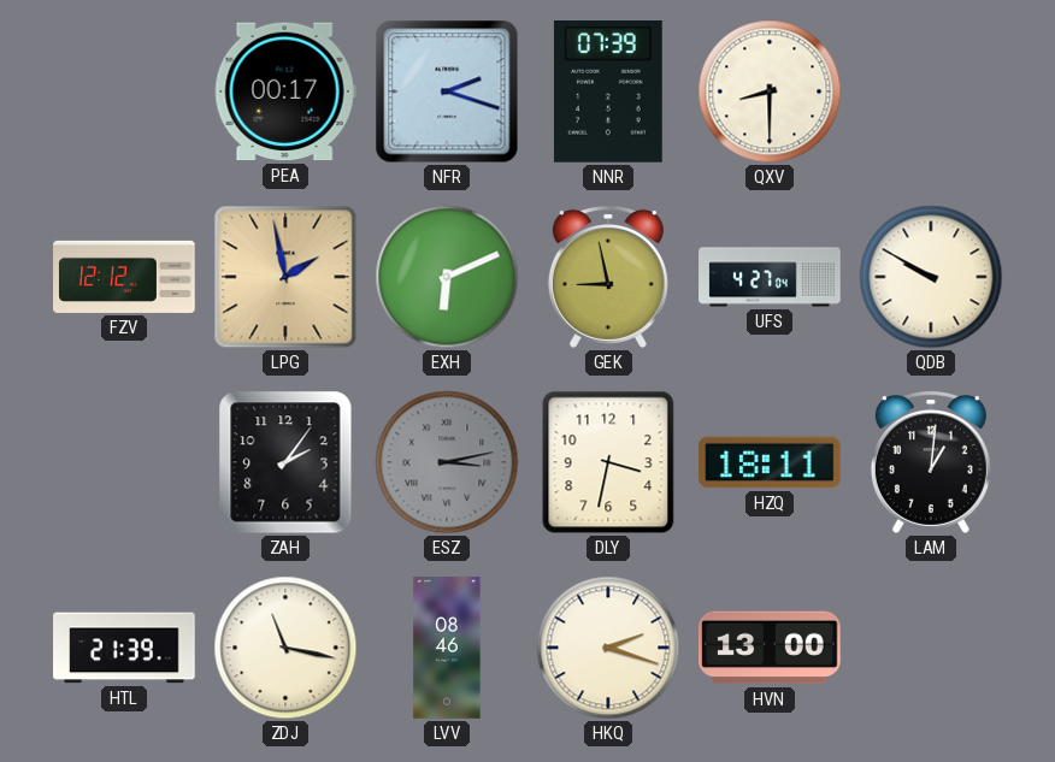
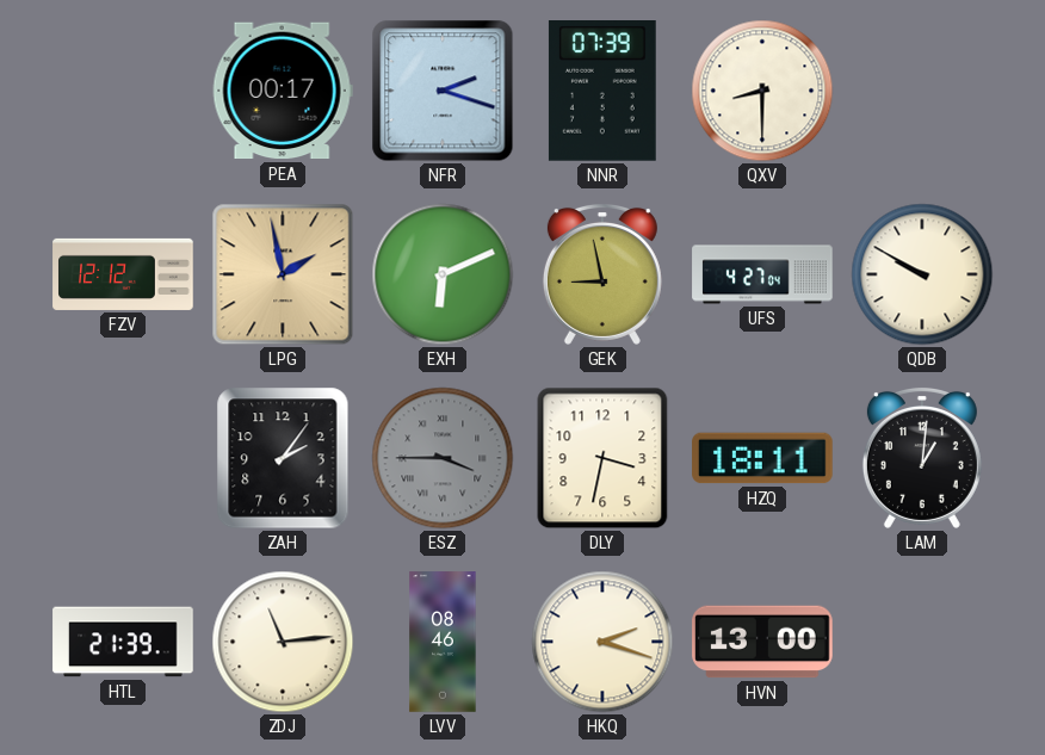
ESZ: 3:13 -> 3:45 (443, 458)
ZDJ: 11:17 -> 11:14 (283, 642)
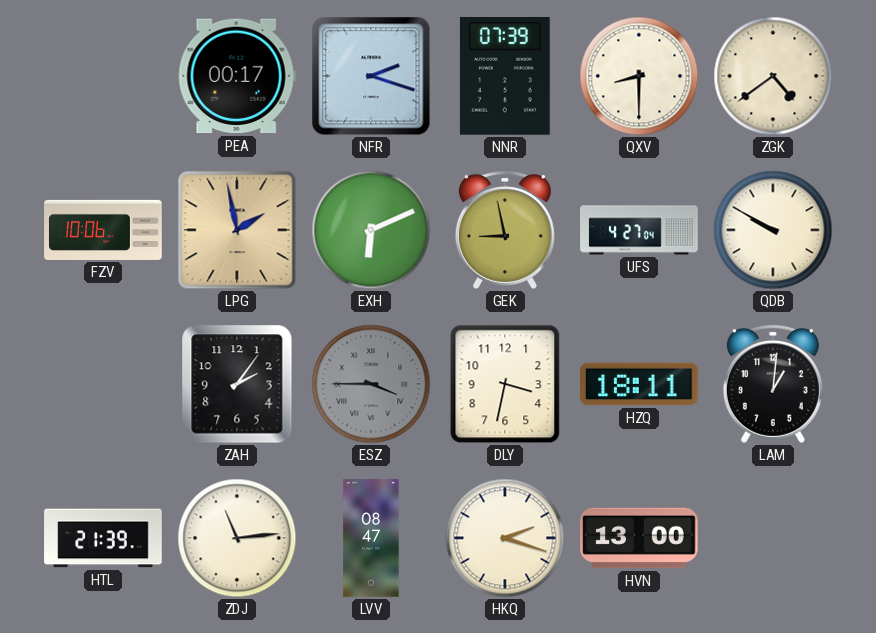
ZGK: none -> 4:39 (773, 76)
FZV: 12:12 -> 10:06 (103, 230)
LVV: 08:46 -> 08:47 (371, 538)
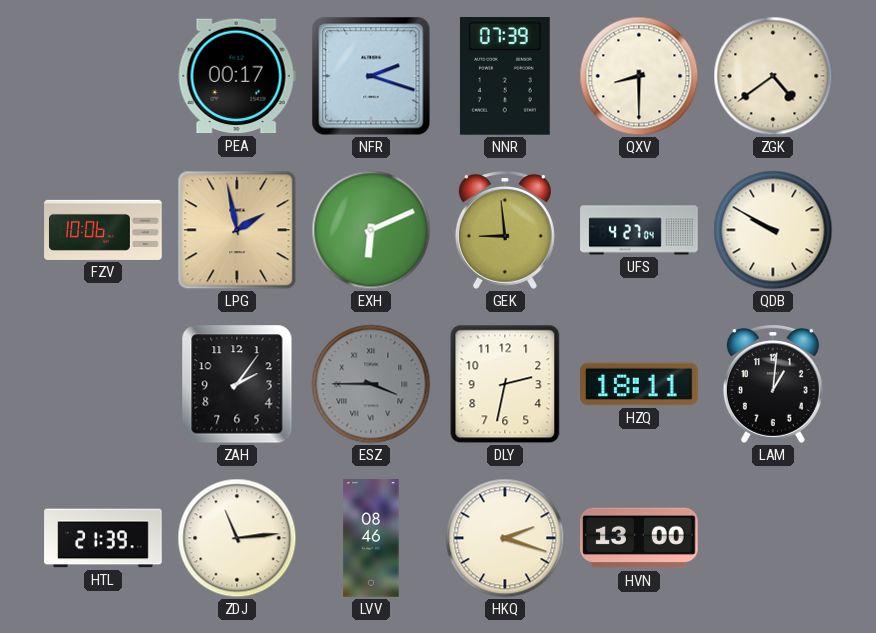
GEK: 8:58 -> 8:59 (505, 230)
DLY: 3:32 -> 2:32 (505, 384)
LVV: 08:47 -> 08:46 (371, 538)
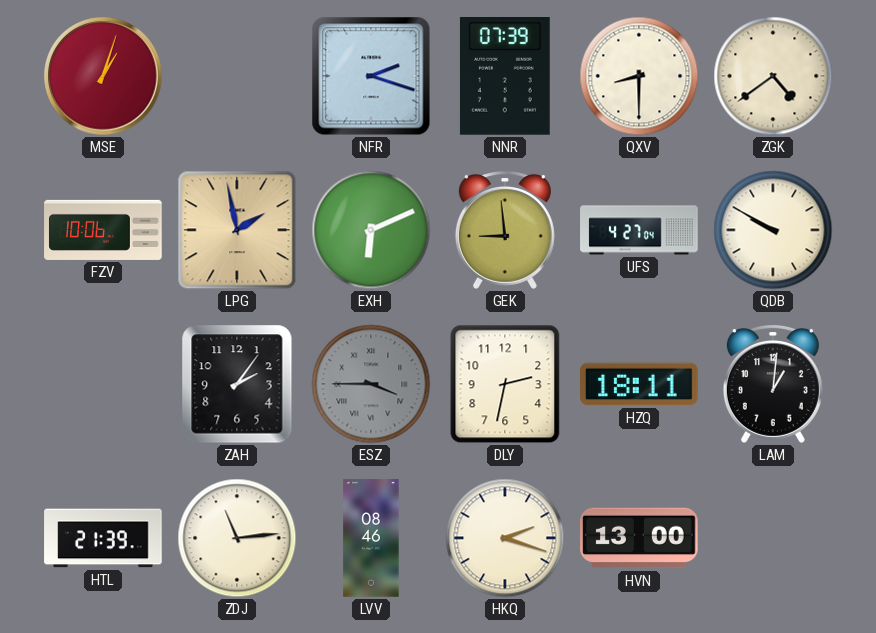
MSE: none -> 1:03 (103, 76)
PEA: 00:17 -> none (237, 76)
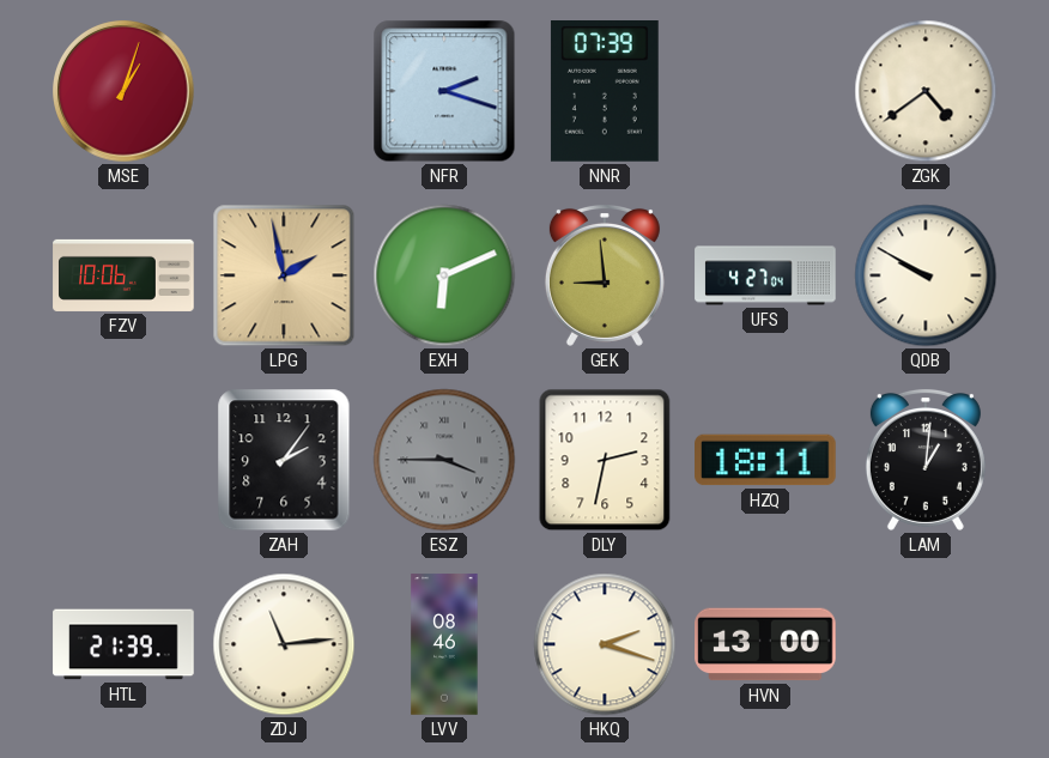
QXV: 8:30 -> none (639, 76)
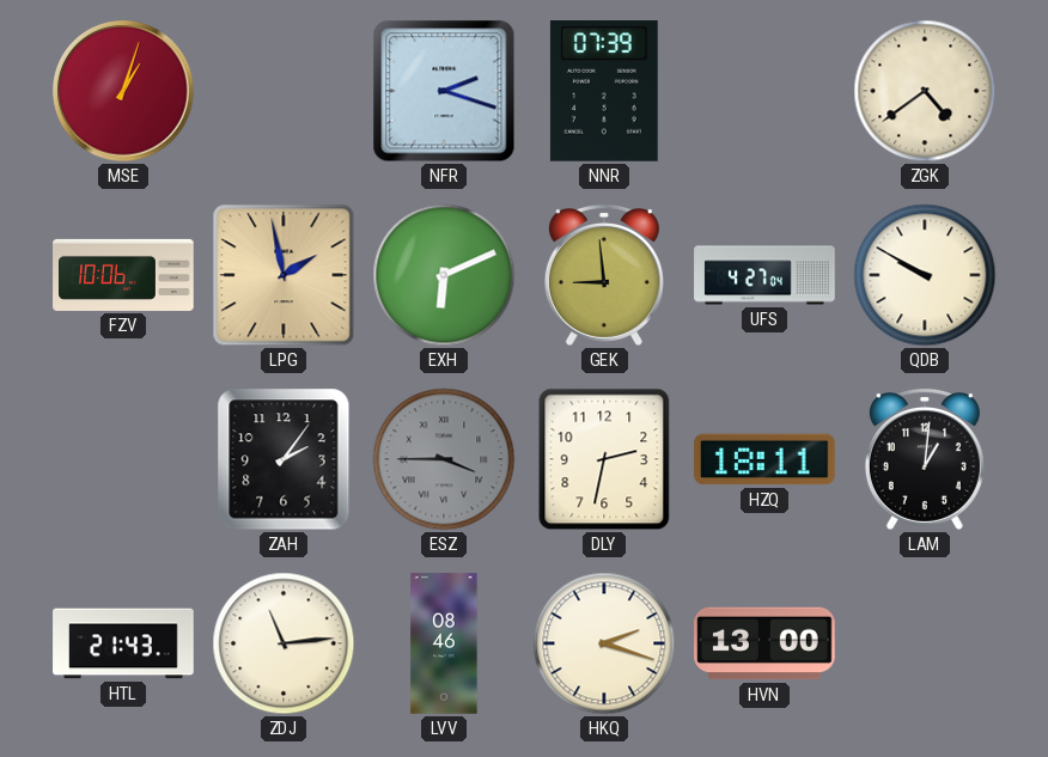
HTL: 21:39 -> 21:43 (123, 643)
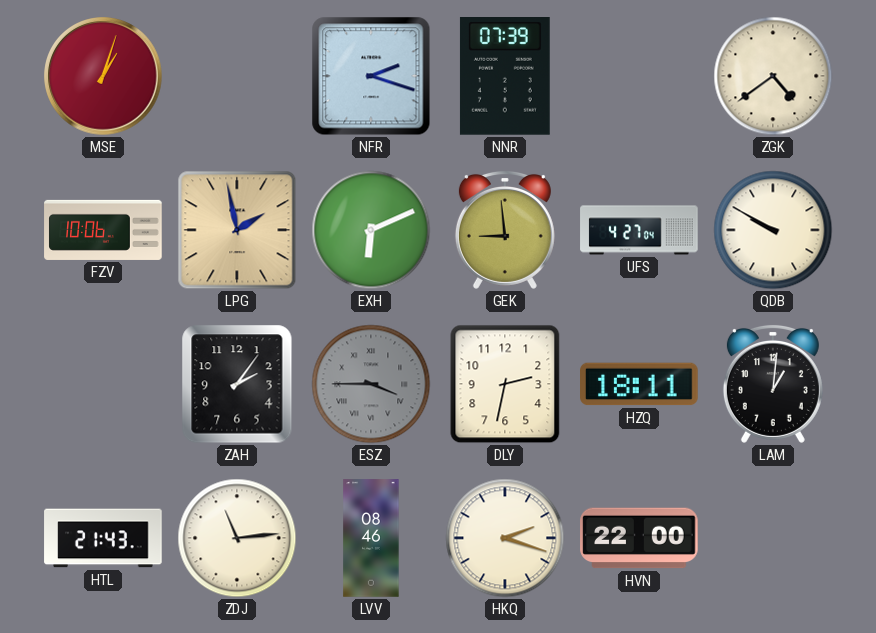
HVN: 13:00 -> 22:00 (639, 538)
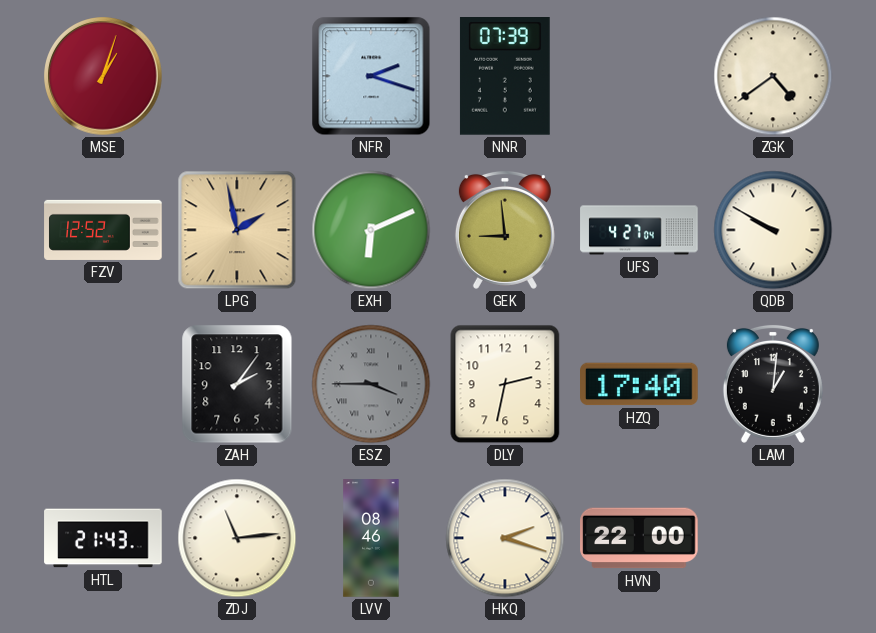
FZV: 10:06 -> 12:52 (103, 230)
HZQ: 18:11 -> 17:40 (639, 384)
